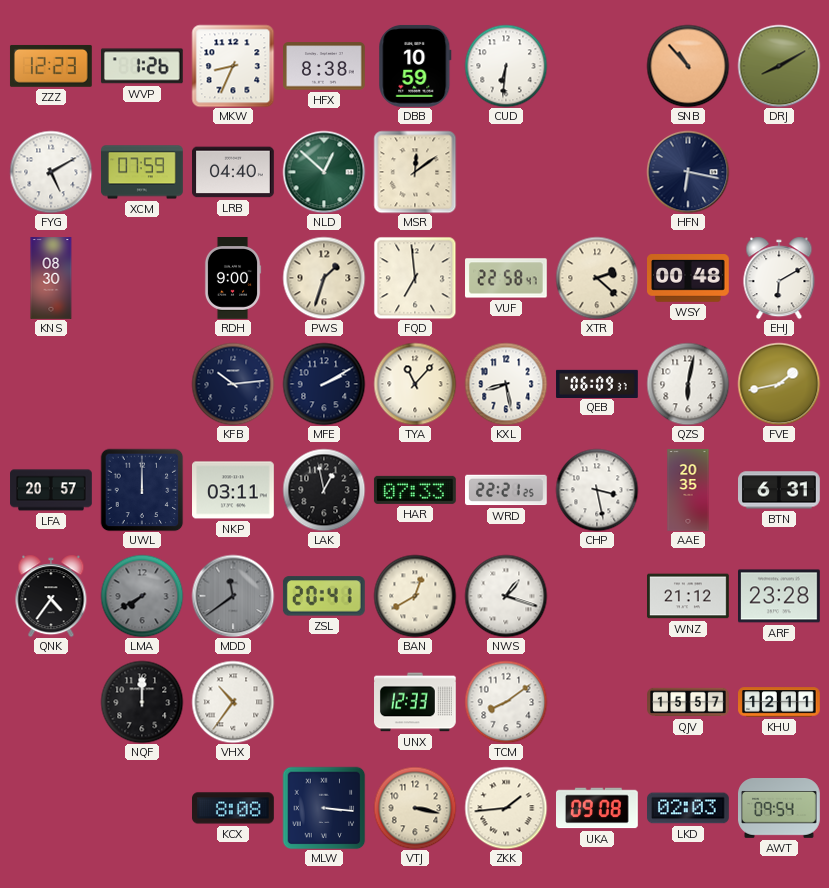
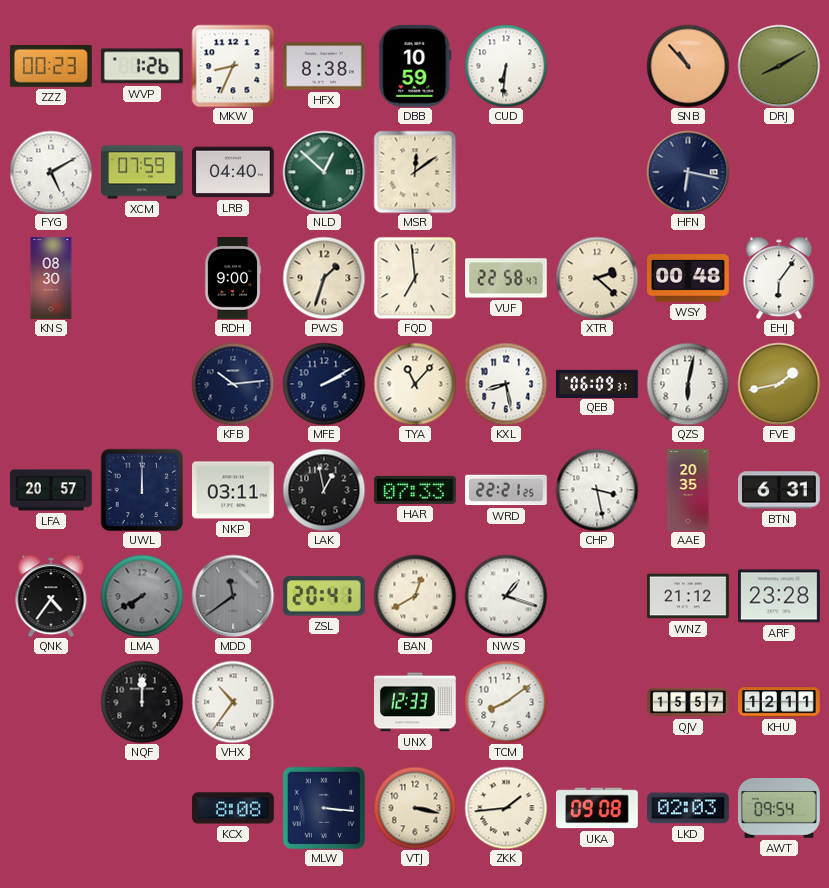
ZZZ: 12:23 -> 00:23 (51, 66)
EHJ: 6:10 -> 6:06 (779, 278)
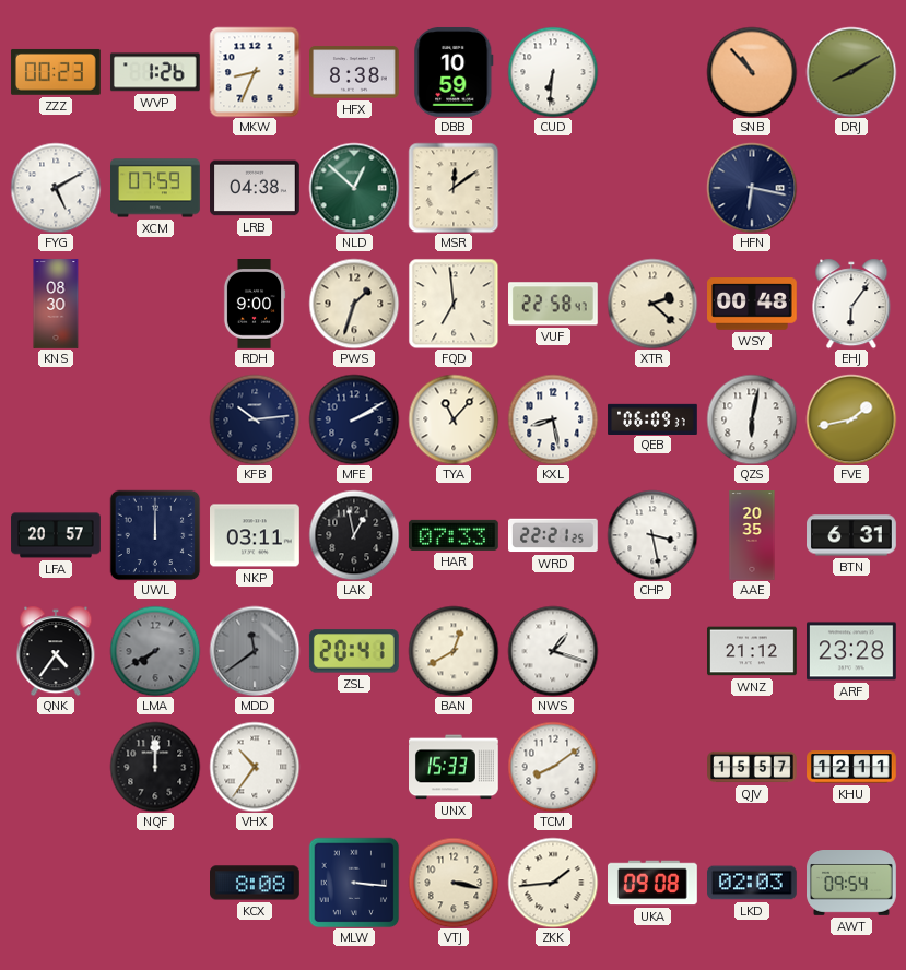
LRB: 04:40 -> 04:38 (256, 188)
UNX: 12:33 -> 15:33 (455, 767)
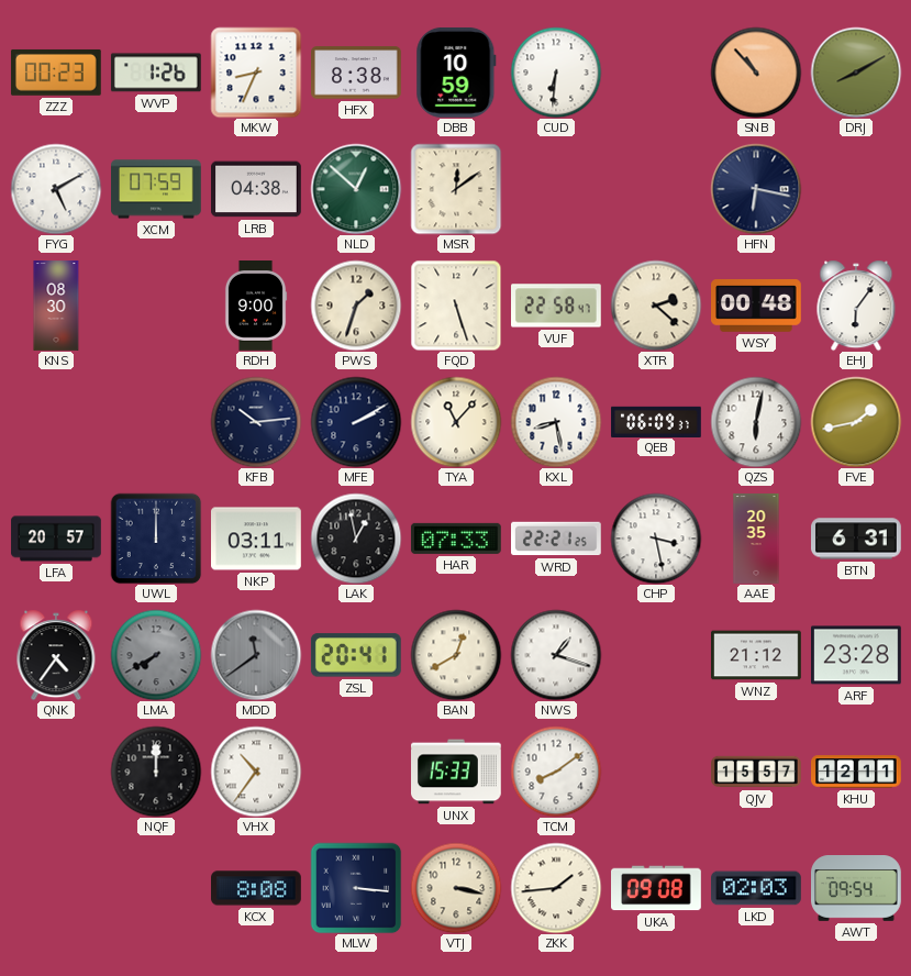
FQD: 6:59 -> 5:27 (456, 306)
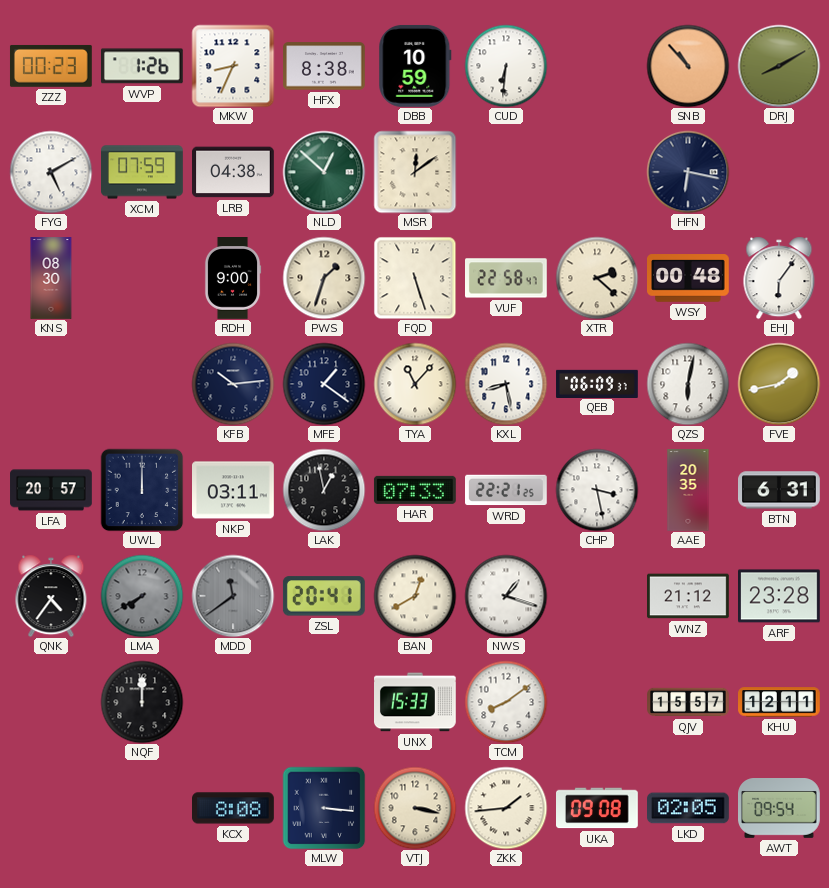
MFE: 2:10 -> 1:21 (324, 384)
VHX: 10:36 -> none (256, 772)
LKD: 02:03 -> 02:05 (689, 808)
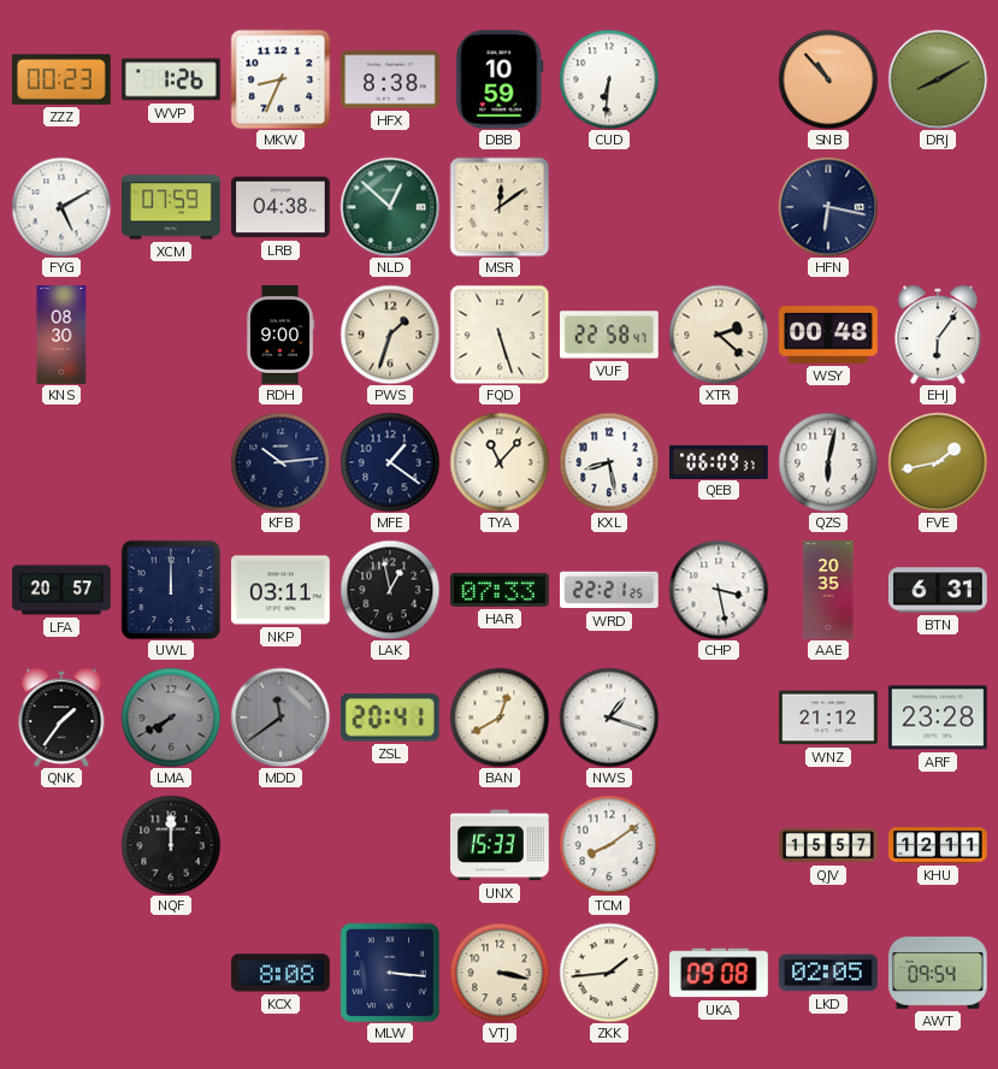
QNK: 4:36 -> 1:36 (61, 717)
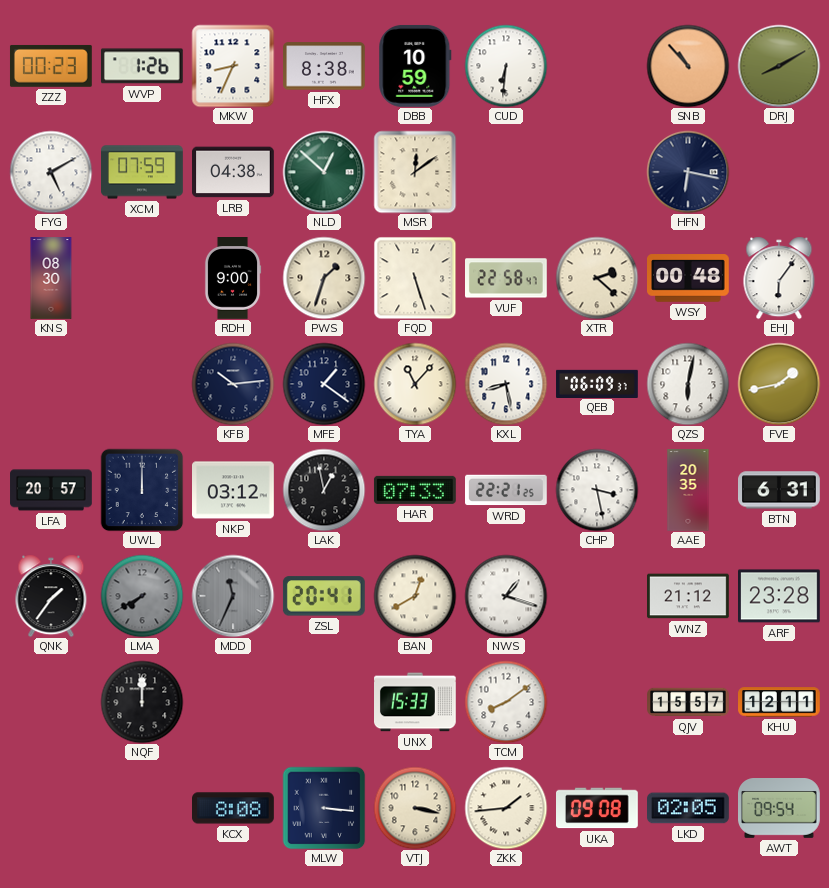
NKP: 03:11 -> 03:12 (234, 490)
MDD: 11:39 -> 11:34 (233, 596)
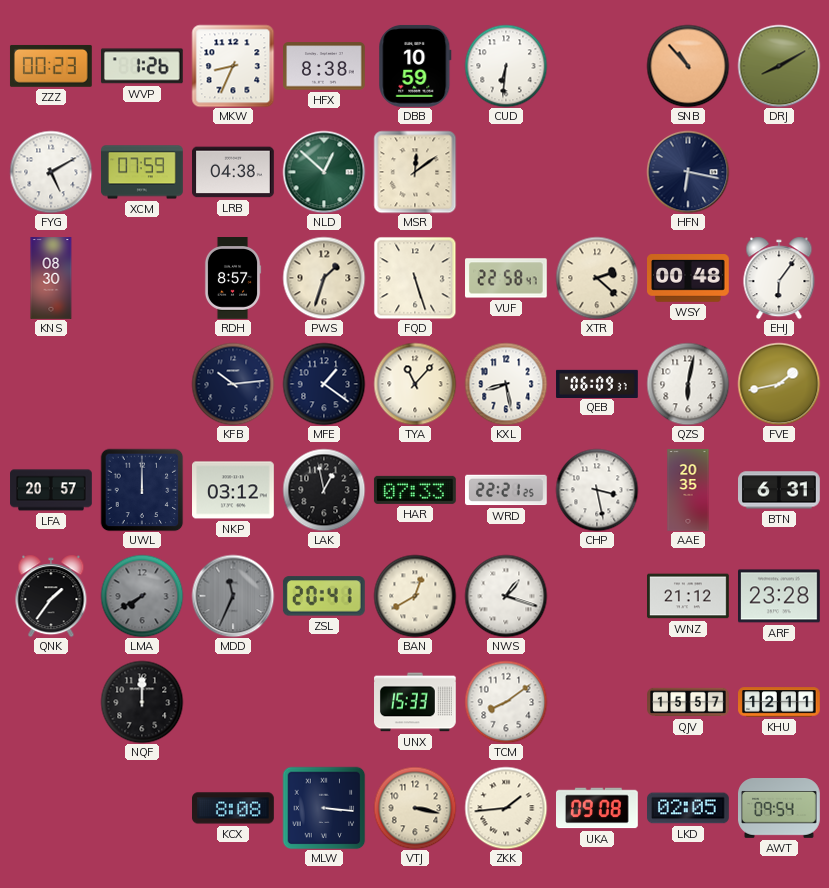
RDH: 9:00 -> 8:57 (233, 278)
